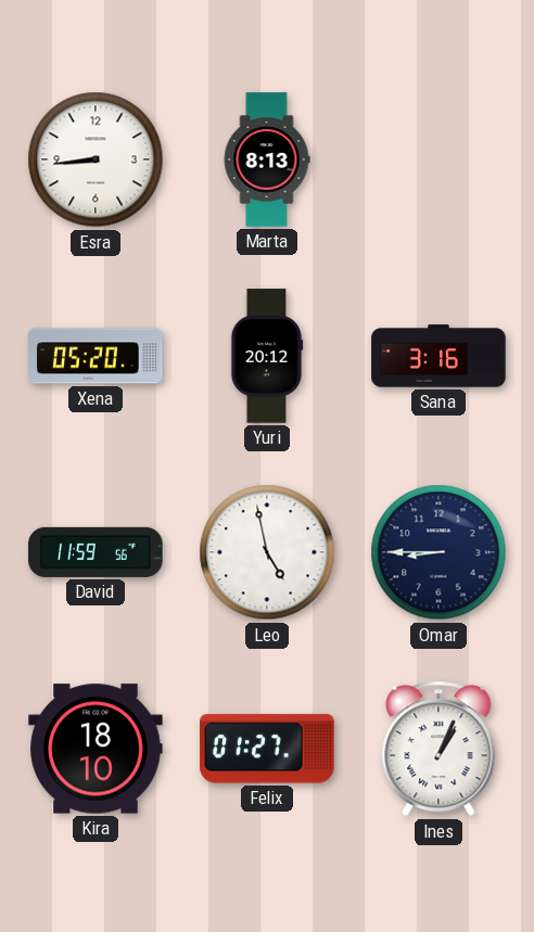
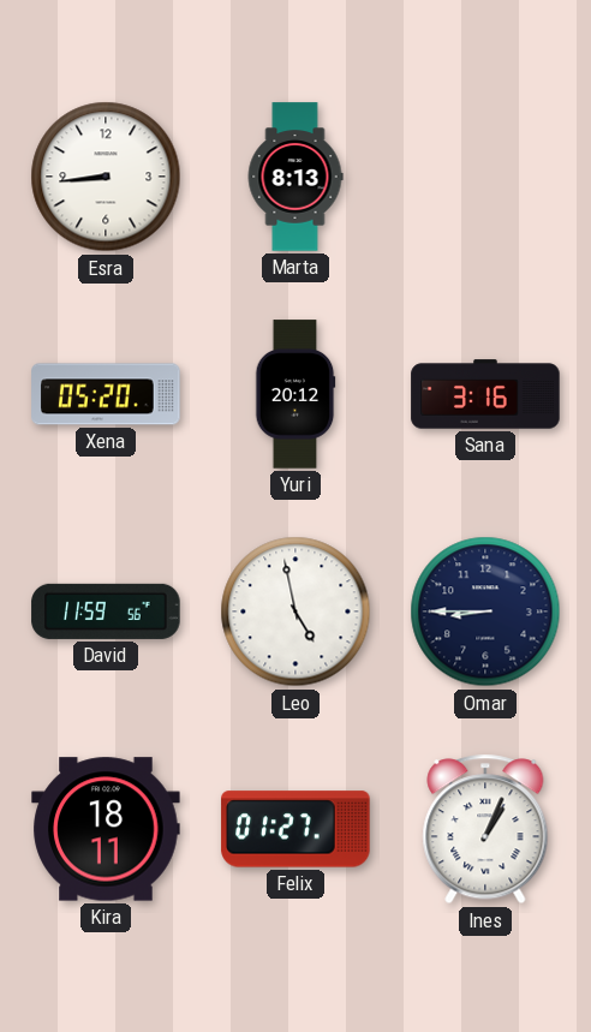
Kira: 18:10 -> 18:11 (106, 829)
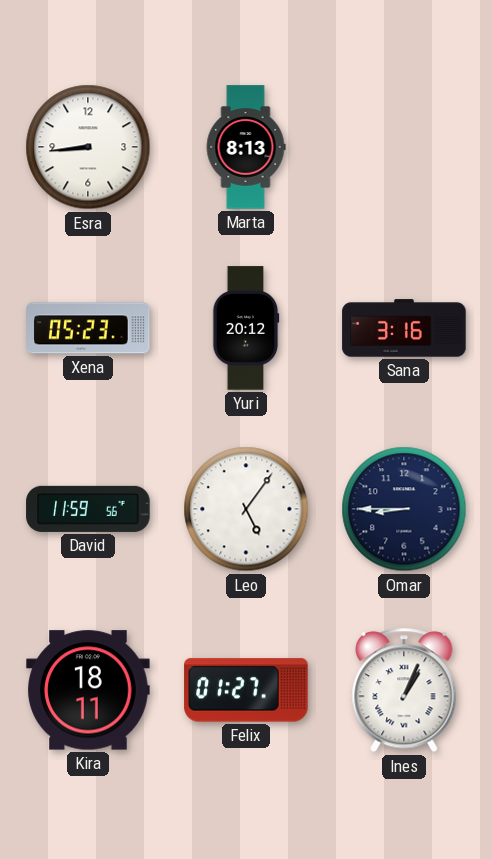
Xena: 05:20 -> 05:23 (88, 328)
Leo: 4:58 -> 5:06 (246, 509)
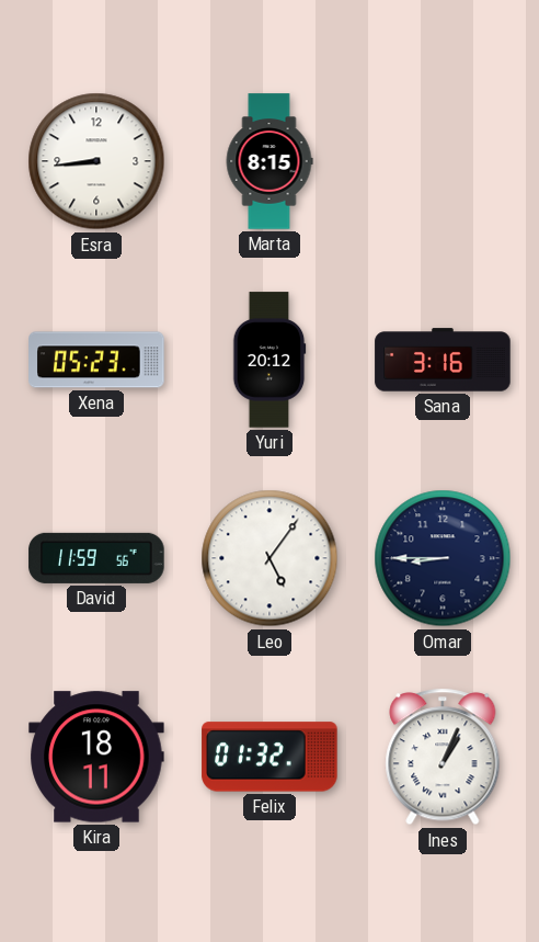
Marta: 8:13 -> 8:15 (269, 161)
Felix: 01:27 -> 01:32 (269, 757)
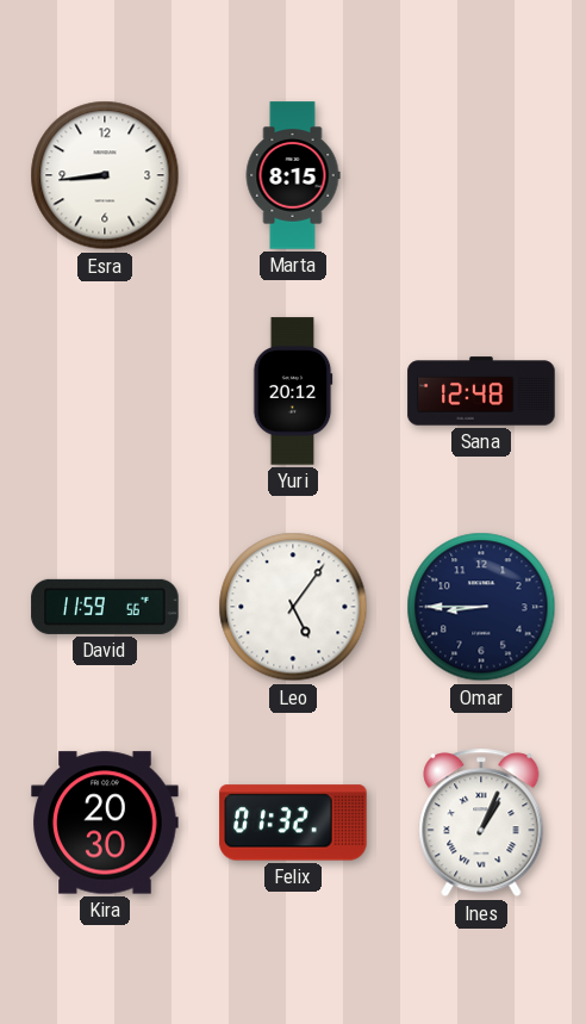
Xena: 05:23 -> none (96, 360)
Sana: 3:16 -> 12:48 (481, 391)
Kira: 18:11 -> 20:30 (105, 823)
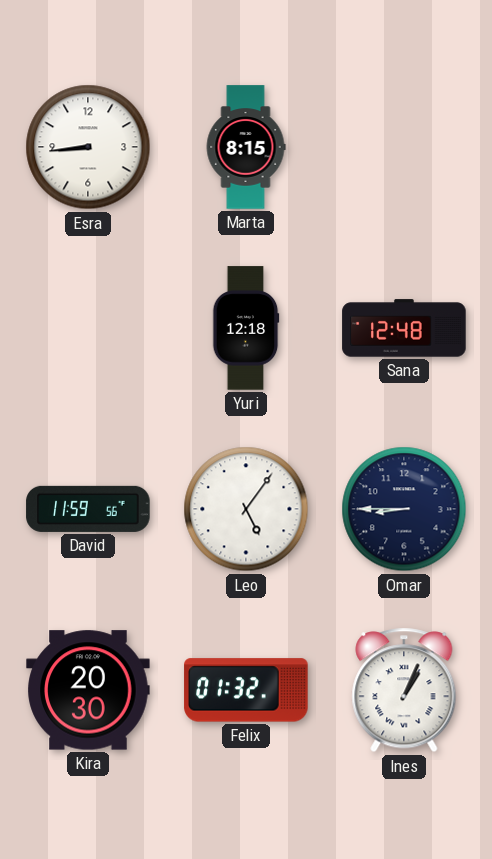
Yuri: 20:12 -> 12:18 (246, 328)
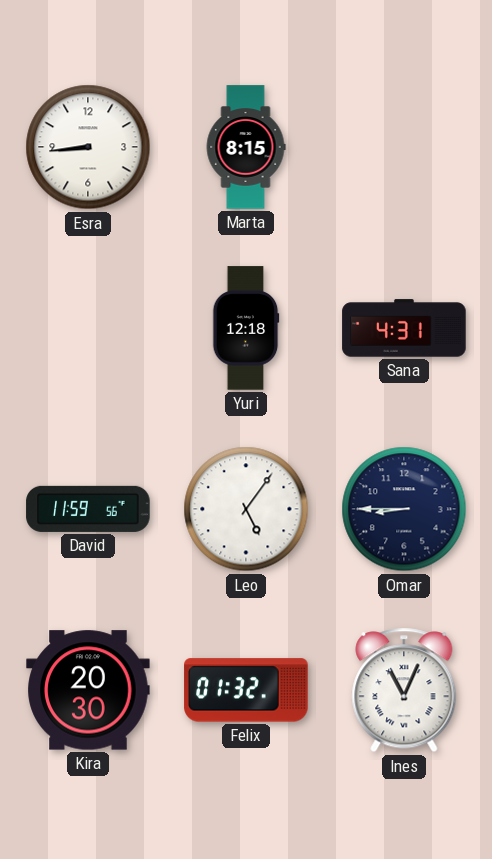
Sana: 12:48 -> 4:31 (404, 328)
Ines: 1:04 -> 11:04 (404, 690)
